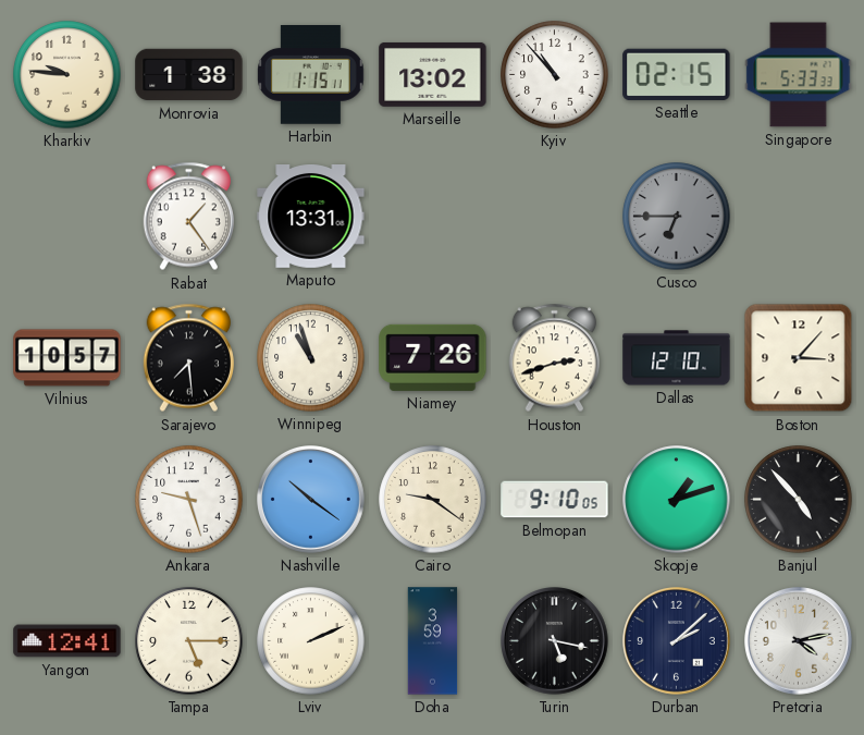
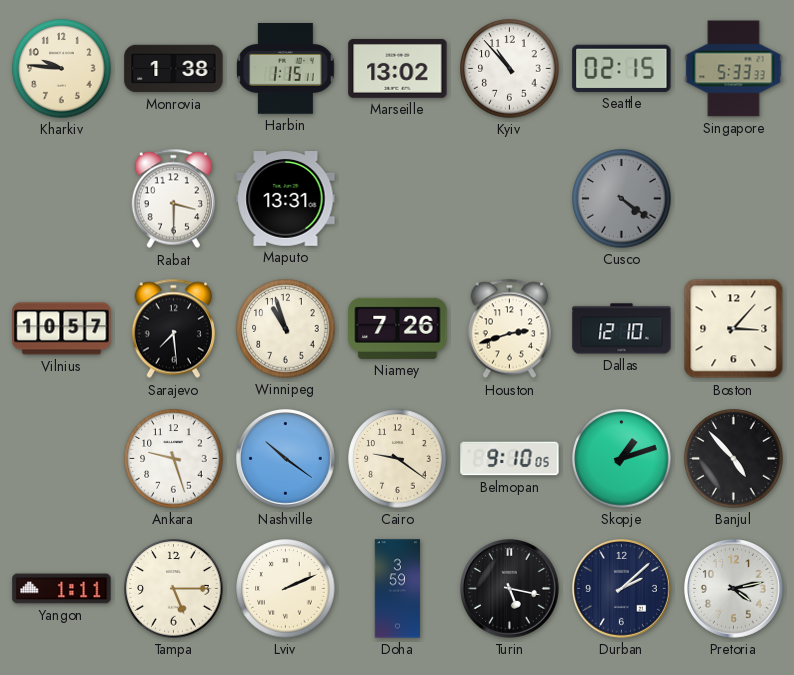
Rabat: 1:24 -> 3:30 (173, 199)
Cusco: 6:45 -> 4:21 (622, 199)
Yangon: 12:41 -> 1:11 (62, 589)
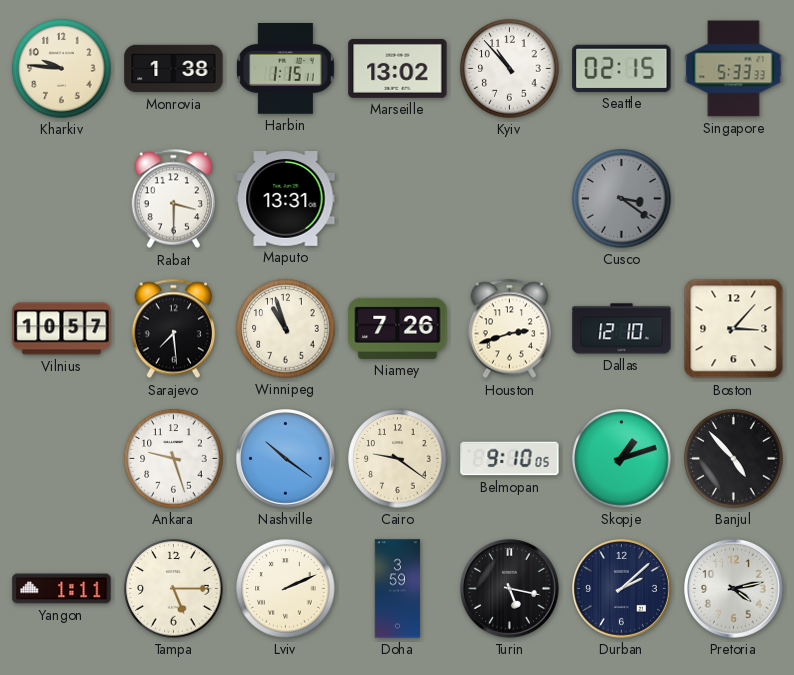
Cusco: 4:21 -> 3:21 (622, 199)
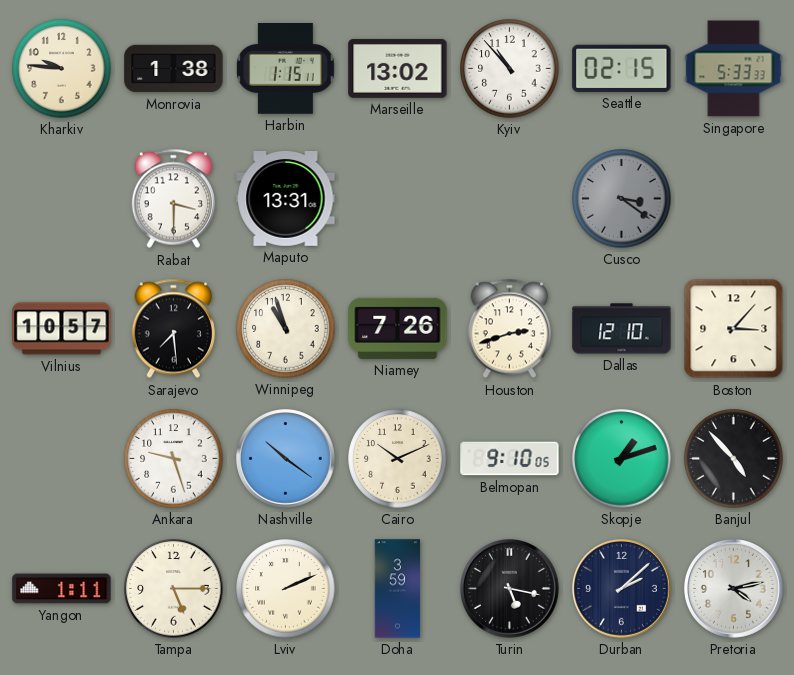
Cairo: 9:21 -> 10:11 (398, 459)
